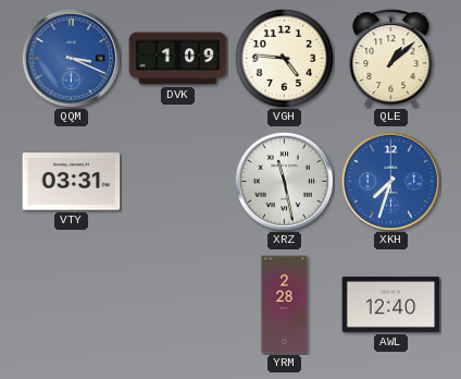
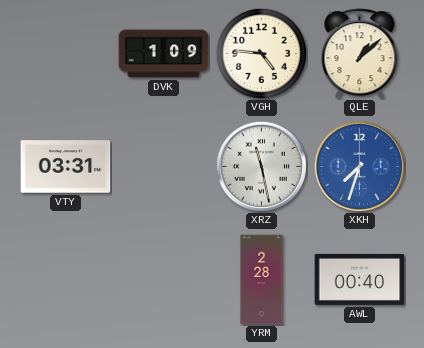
QQM: 3:19 -> none (71, 58)
AWL: 12:40 -> 00:40 (360, 279)
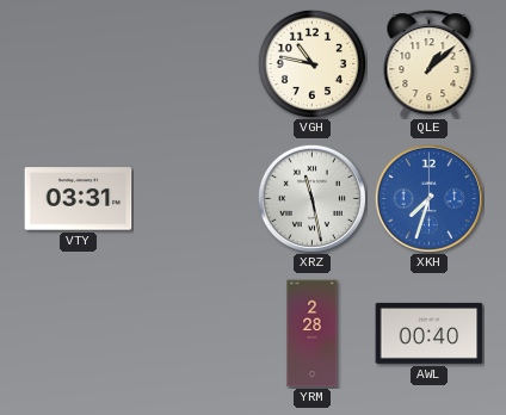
DVK: 1:09 -> none (164, 54)
VGH: 4:46 -> 10:47 (311, 63)
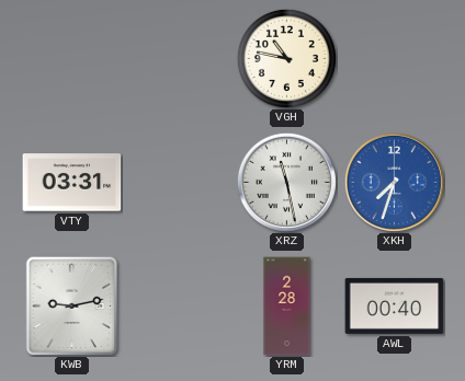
QLE: 1:08 -> none (430, 64)
KWB: none -> 9:13 (72, 305)
